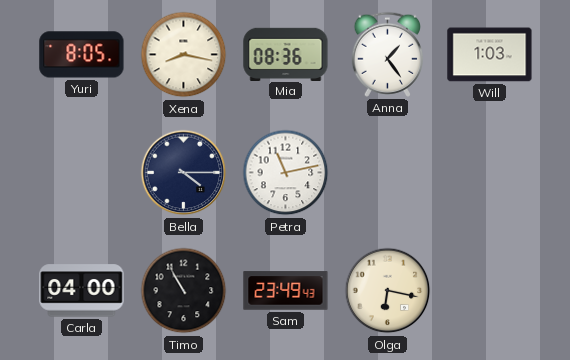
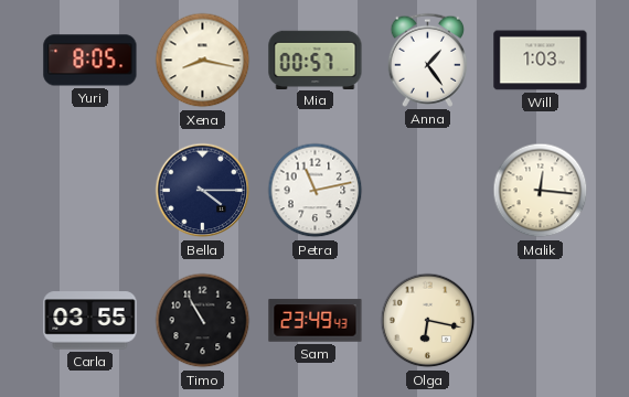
Mia: 08:36 -> 00:57 (316, 60)
Malik: none -> 12:16 (541, 191)
Carla: 04:00 -> 03:55 (90, 321)
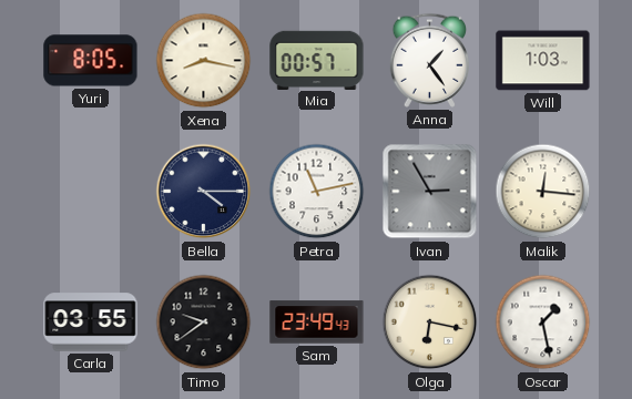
Ivan: none -> 2:55 (430, 192)
Timo: 10:55 -> 9:39 (204, 323)
Oscar: none -> 1:28 (543, 323)
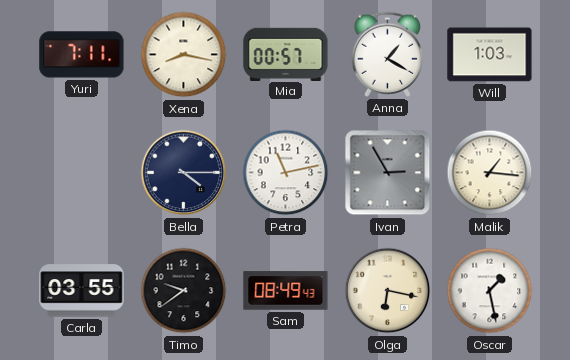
Yuri: 8:05 -> 7:11 (82, 55)
Anna: 1:24 -> 1:20 (387, 54)
Malik: 12:16 -> 1:16 (490, 173)
Sam: 23:49 -> 08:49 (286, 291)
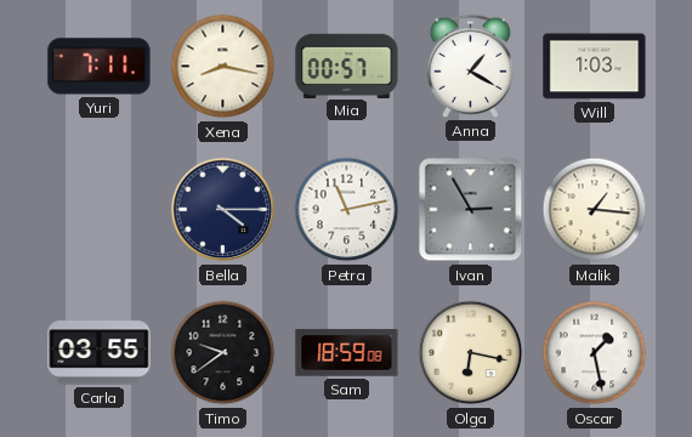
Sam: 08:49 -> 18:59 (347, 353)
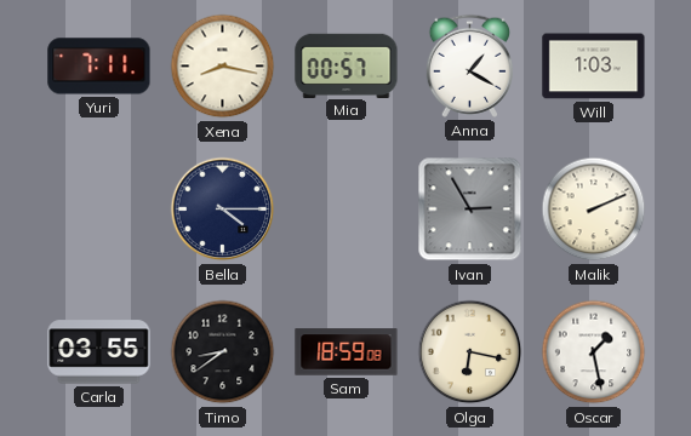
Petra: 11:13 -> none (347, 210)
Malik: 1:16 -> 2:11 (594, 210)
Timo: 9:39 -> 8:39 (223, 352)
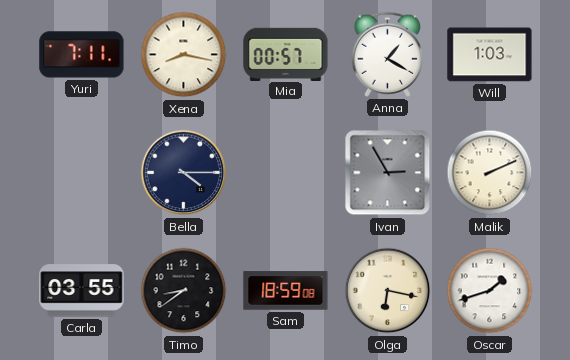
Oscar: 1:28 -> 1:42 (490, 291)
